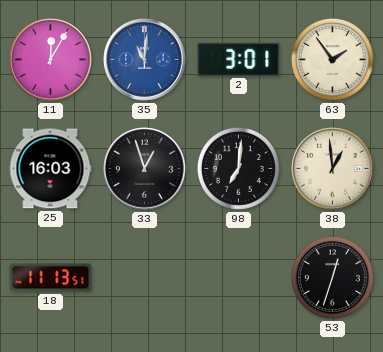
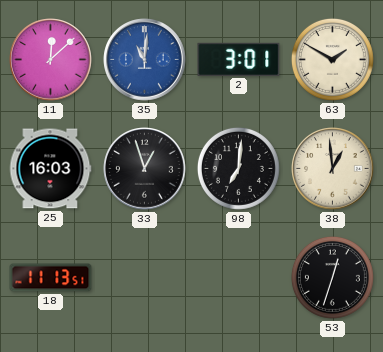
11: 12:05 -> 12:08 (51, 60)
63: 1:54 -> 1:50 (332, 59)
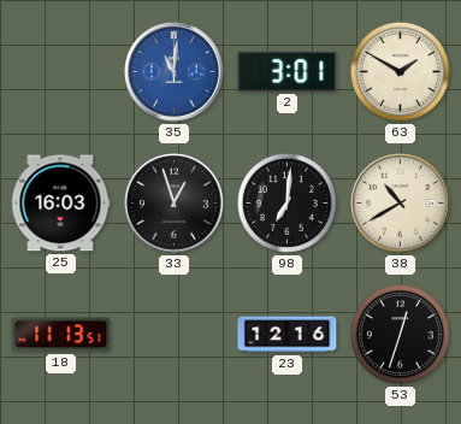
11: 12:08 -> none (51, 60)
38: 12:59 -> 10:40 (401, 204)
23: none -> 12:16 (288, 335)
